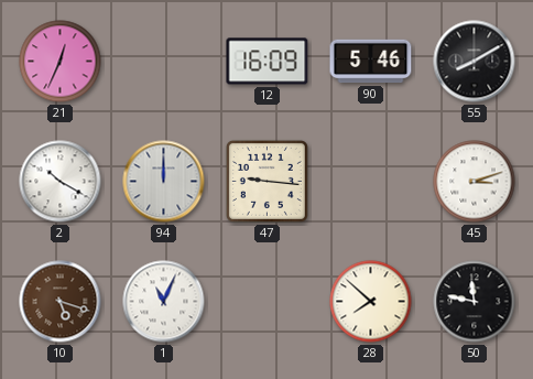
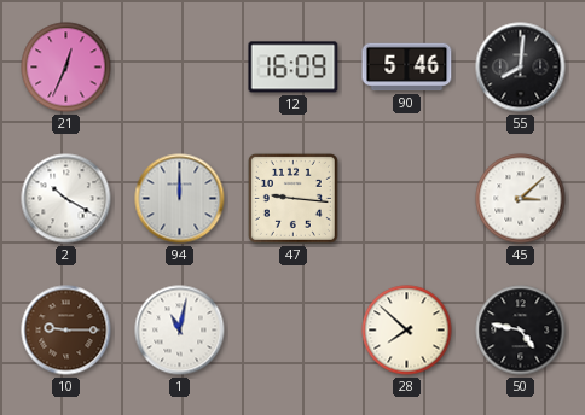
55: 8:10 -> 8:01 (521, 68)
45: 3:12 -> 3:08 (521, 199)
10: 5:18 -> 9:15 (66, 331)
1: 11:04 -> 11:02 (180, 331)
50: 11:47 -> 4:47 (521, 331)
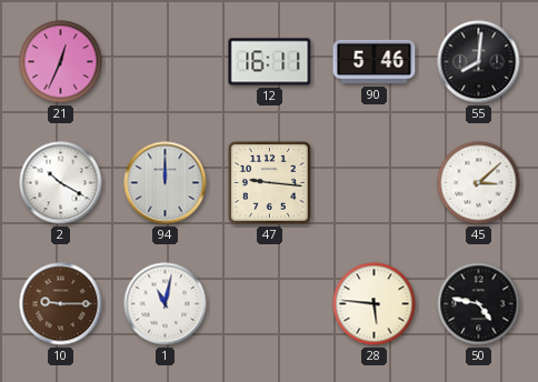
12: 16:09 -> 16:11 (270, 62)
28: 7:52 -> 5:46 (375, 304)
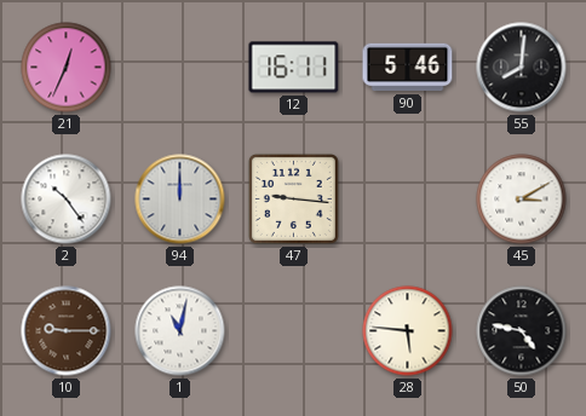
2: 10:20 -> 10:24 (67, 200)
45: 3:08 -> 3:10 (522, 200)
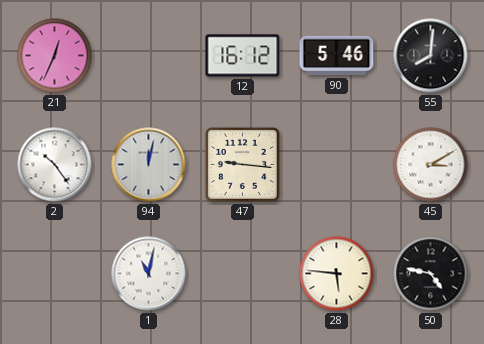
12: 16:11 -> 16:12 (243, 56)
94: 12:00 -> 12:02 (149, 165)
10: 9:15 -> none (67, 331)
